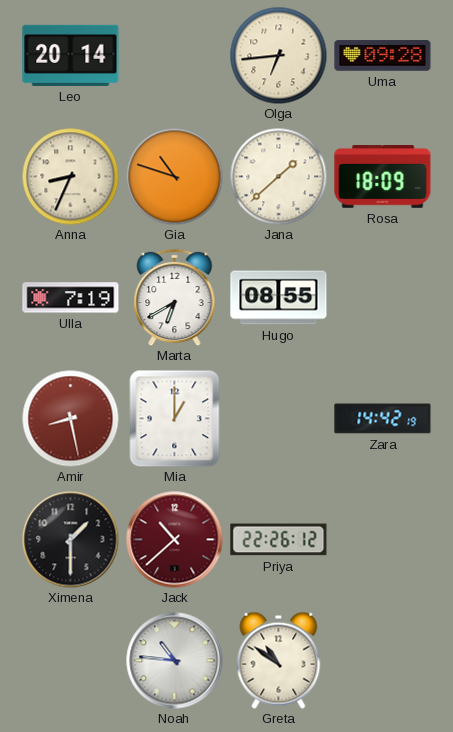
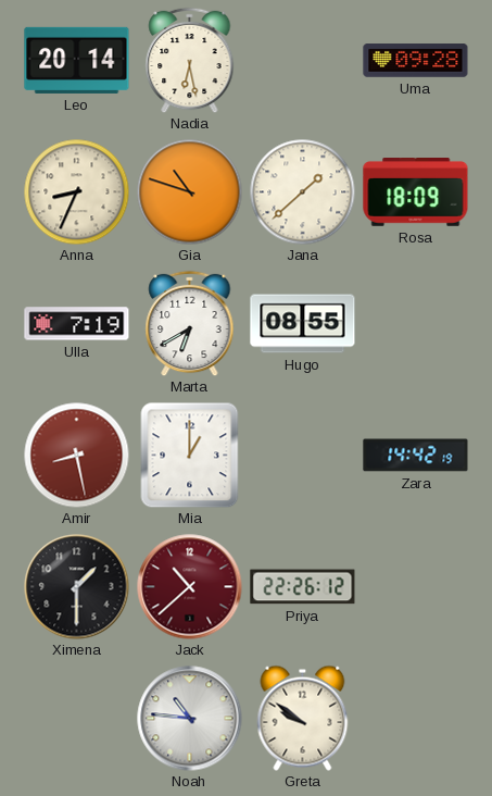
Nadia: none -> 6:28 (190, 60)
Olga: 6:44 -> none (278, 55)
Greta: 10:51 -> 9:51 (303, 718)
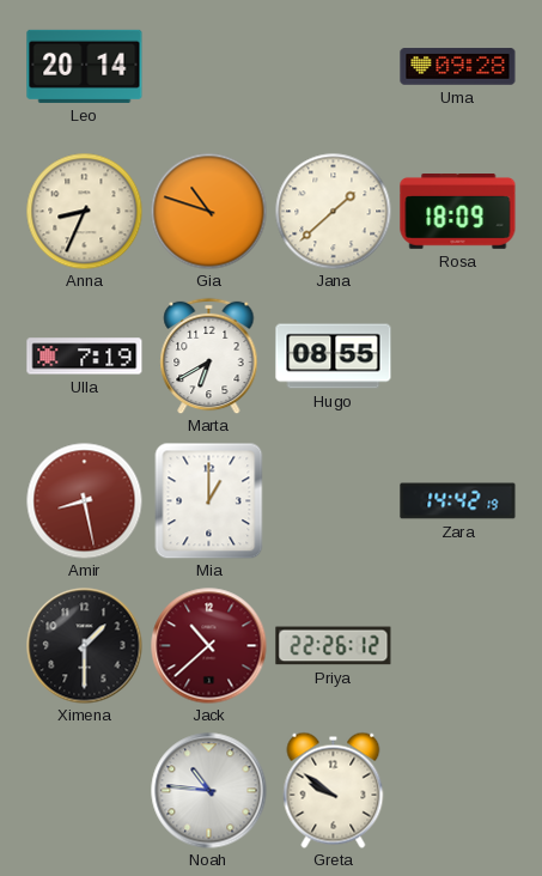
Nadia: 6:28 -> none (190, 60)
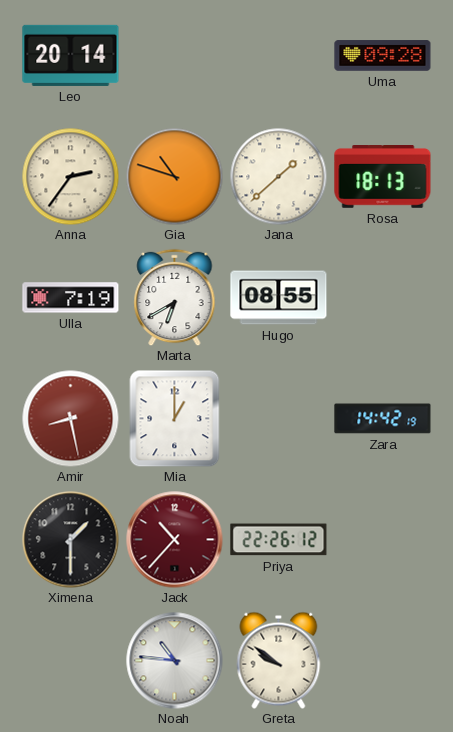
Anna: 8:34 -> 2:36 (70, 176)
Rosa: 18:09 -> 18:13 (383, 177)
Jack: 10:38 -> 10:37 (175, 540)
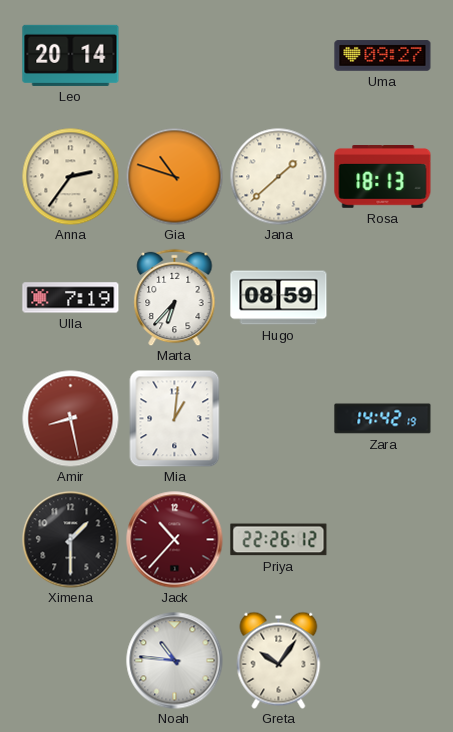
Uma: 09:28 -> 09:27 (383, 56)
Marta: 6:40 -> 6:37 (175, 297)
Hugo: 08:55 -> 08:59 (279, 298)
Mia: 1:00 -> 1:01 (175, 418)
Greta: 9:51 -> 10:06 (279, 660)
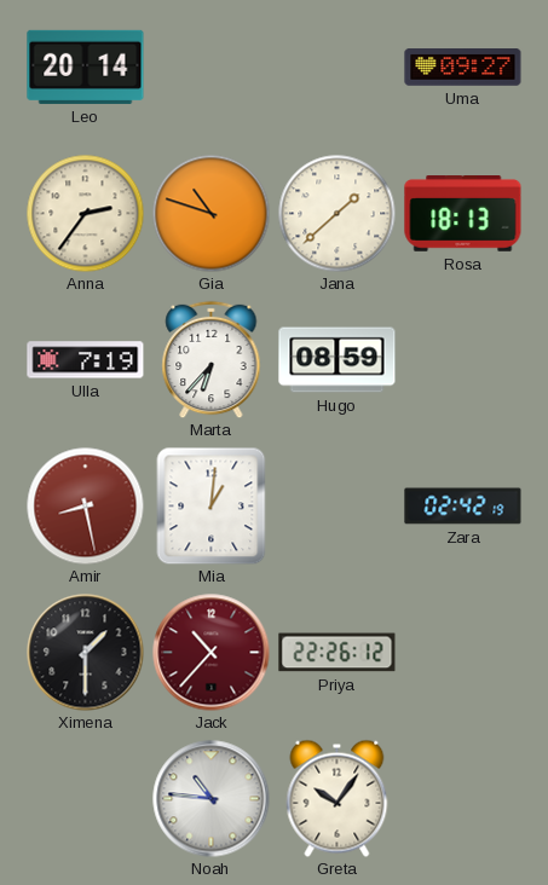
Zara: 14:42 -> 02:42 (463, 507)
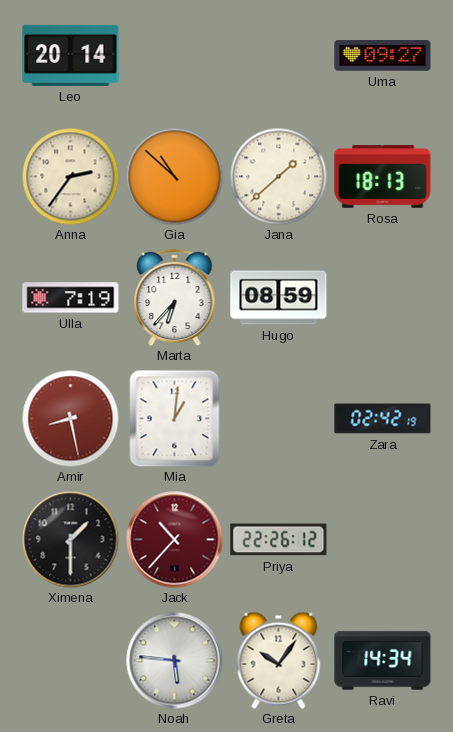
Gia: 10:48 -> 10:52 (174, 176)
Noah: 10:46 -> 5:46 (175, 661)
Ravi: none -> 14:34 (383, 661)
